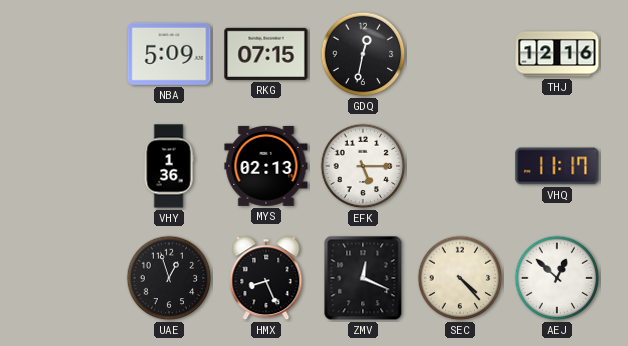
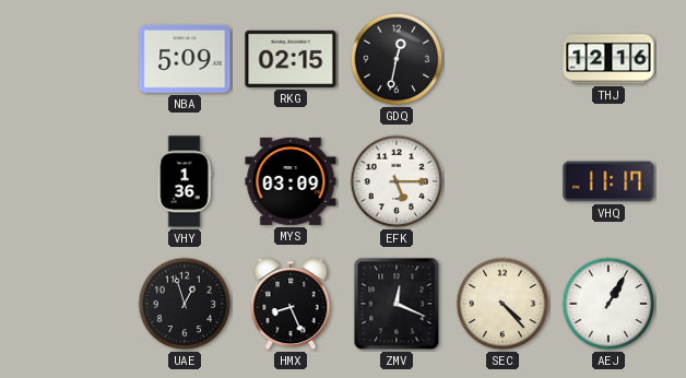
RKG: 07:15 -> 02:15 (291, 59)
MYS: 02:13 -> 03:09 (291, 181)
AEJ: 12:52 -> 1:05 (608, 304)
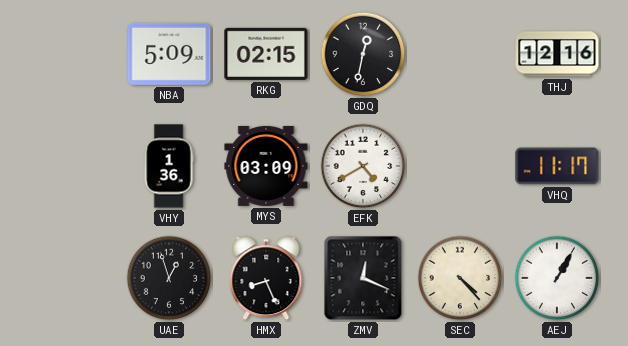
EFK: 5:15 -> 4:40 (363, 166)
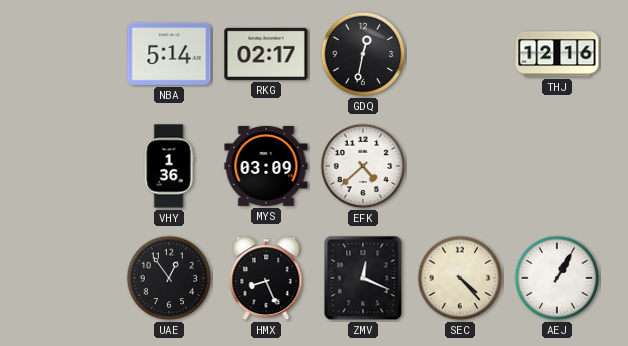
NBA: 5:09 -> 5:14 (169, 54)
RKG: 02:15 -> 02:17 (266, 54)
EFK: 4:40 -> 4:38 (363, 166)
VHQ: 11:17 -> none (557, 166)
UAE: 12:57 -> 12:54 (169, 278)
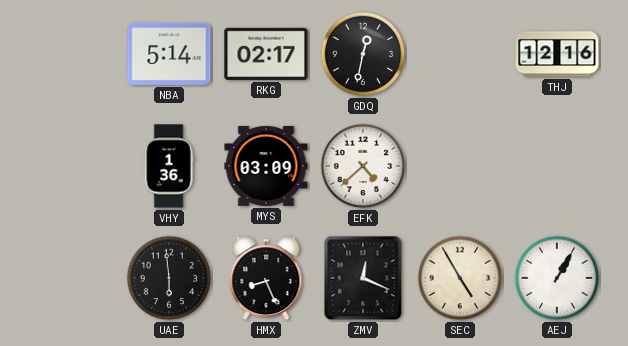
UAE: 12:54 -> 5:59 (169, 278)
SEC: 4:23 -> 4:55 (460, 278)
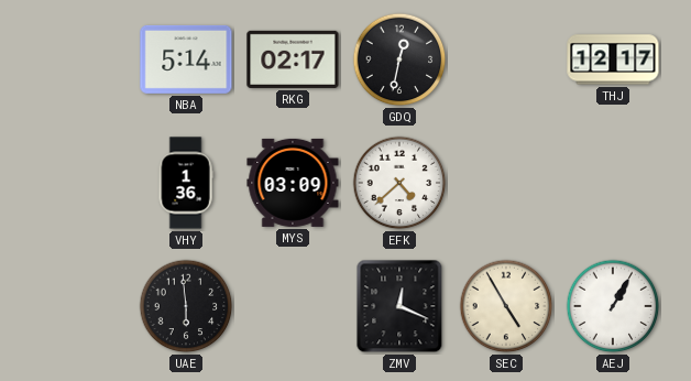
THJ: 12:16 -> 12:17 (613, 59)
HMX: 8:26 -> none (266, 279)
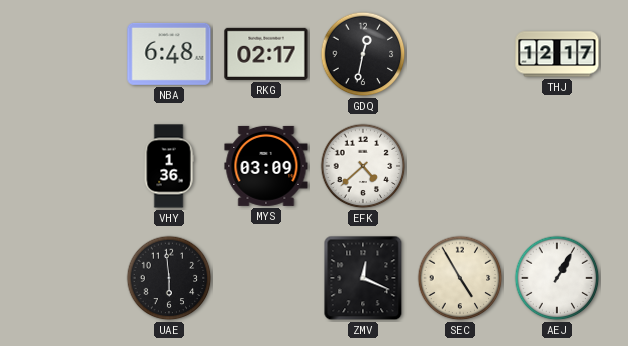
NBA: 5:14 -> 6:48 (169, 54)
